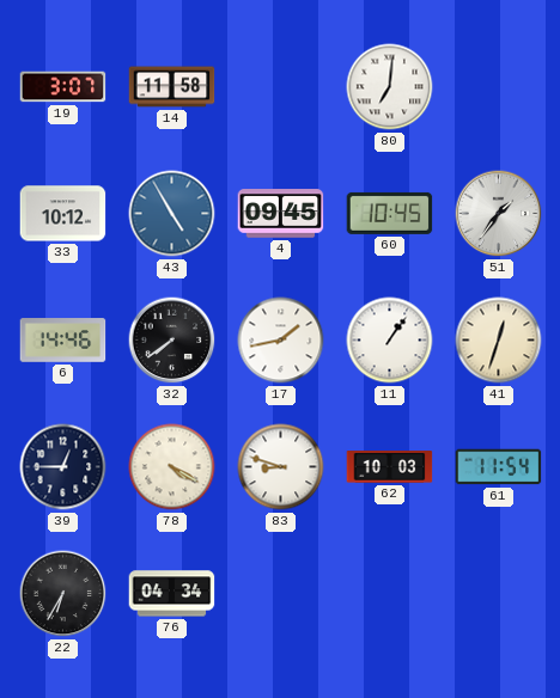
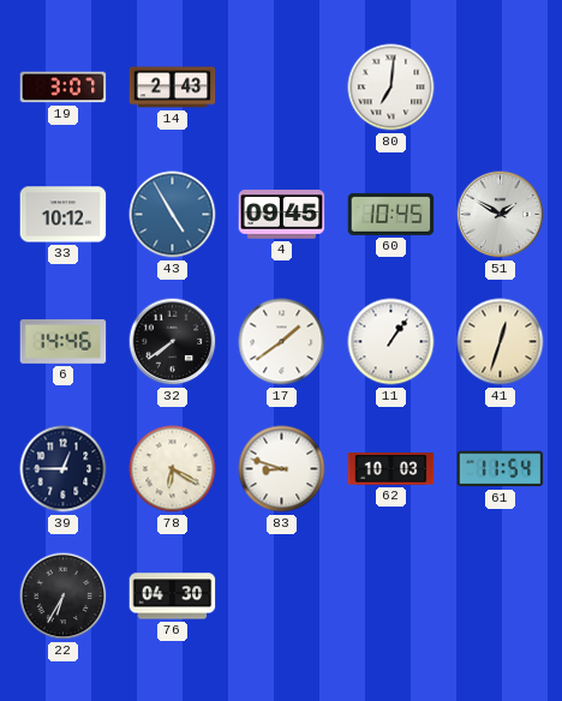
14: 11:58 -> 2:43 (173, 88)
51: 1:36 -> 1:50 (501, 215)
17: 1:43 -> 1:39 (282, 342)
78: 4:20 -> 6:20 (173, 469)
76: 04:34 -> 04:30 (173, 597)
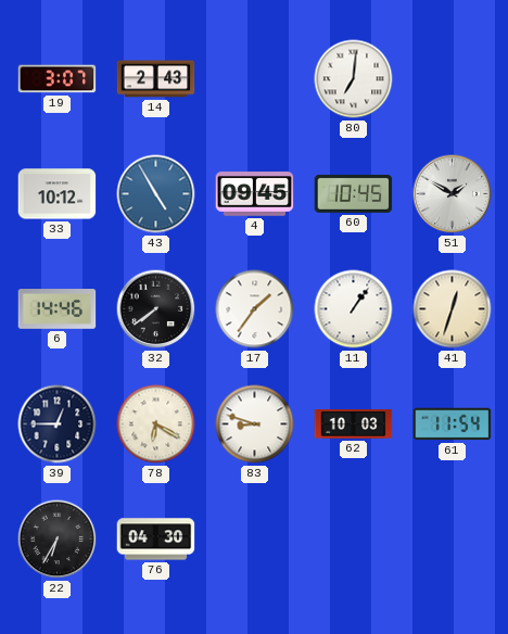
17: 1:39 -> 1:36 (255, 309)
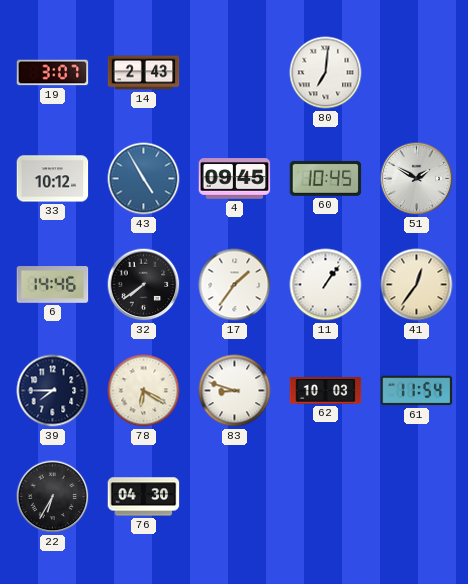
41: 12:33 -> 12:36 (417, 285)
39: 12:45 -> 7:45 (53, 391)
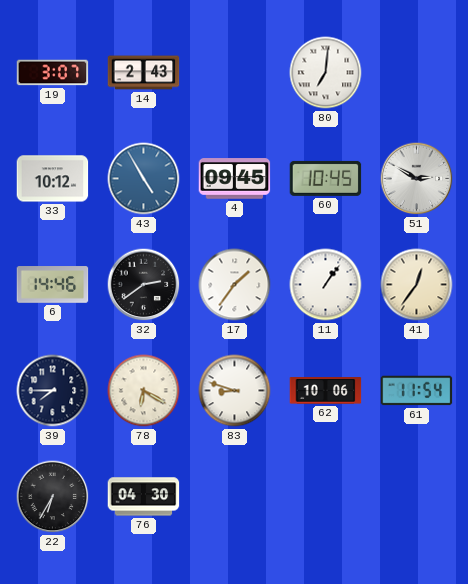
51: 1:50 -> 2:50 (417, 179)
32: 7:39 -> 2:39 (144, 285)
62: 10:03 -> 10:06 (326, 391)
